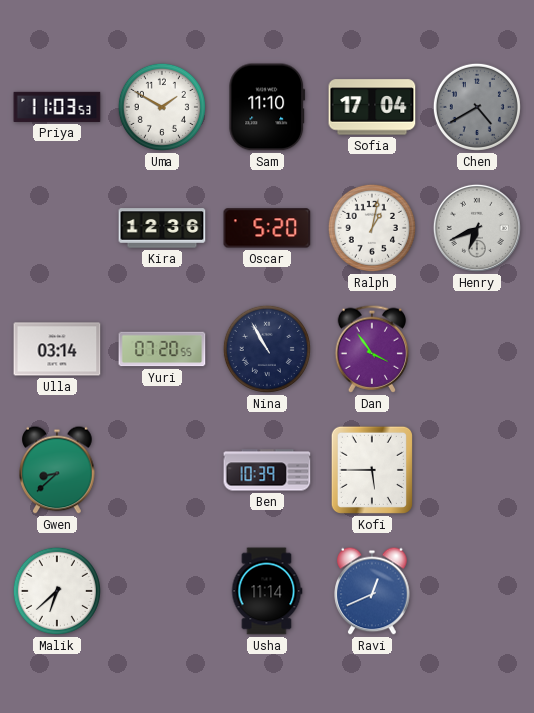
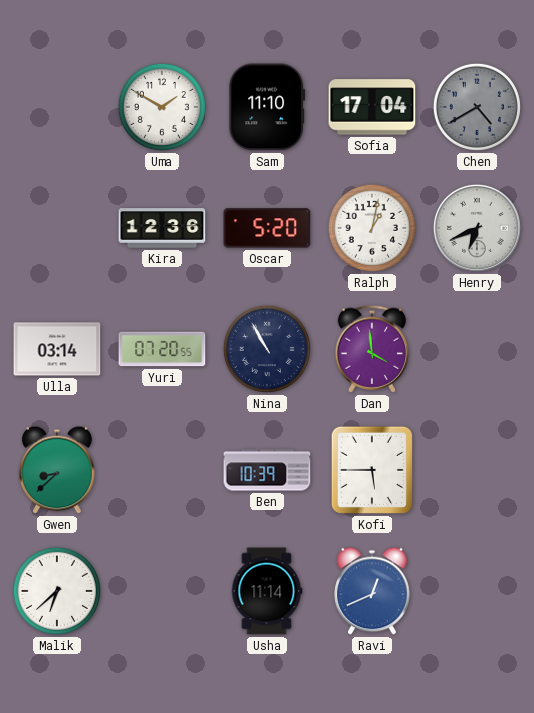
Priya: 11:03 -> none (57, 107)
Dan: 3:54 -> 3:59 (372, 349)
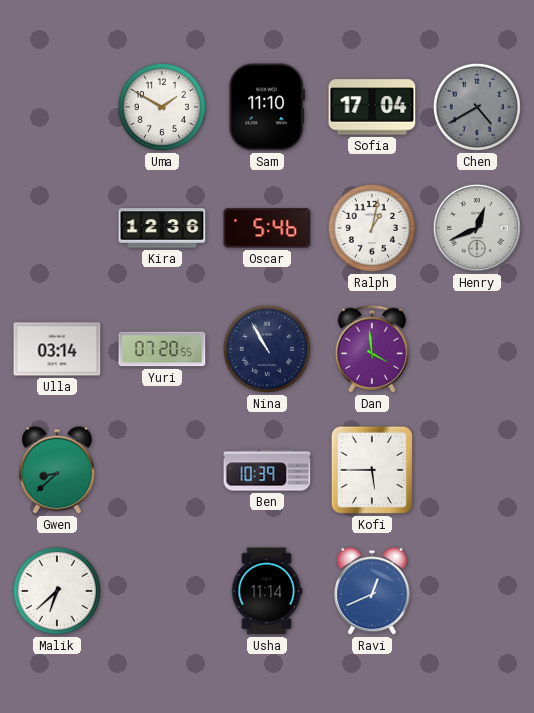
Oscar: 5:20 -> 5:46 (267, 228)
Henry: 6:41 -> 12:41 (477, 228)
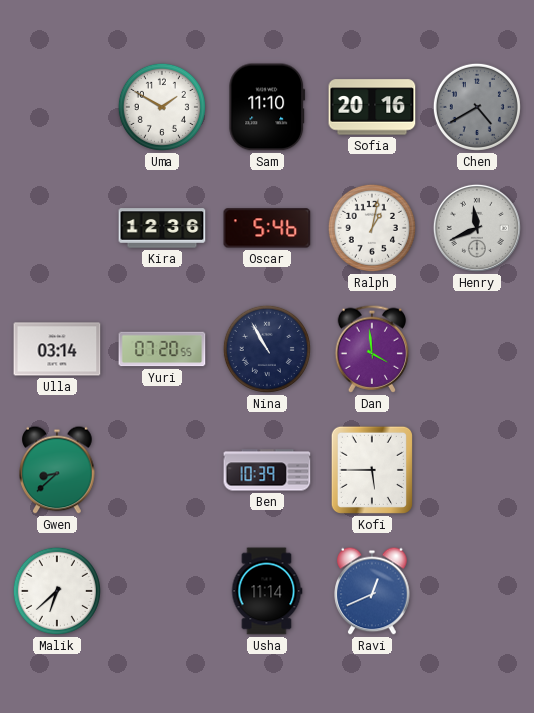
Sofia: 17:04 -> 20:16 (372, 107)
Henry: 12:41 -> 11:41 (477, 228)
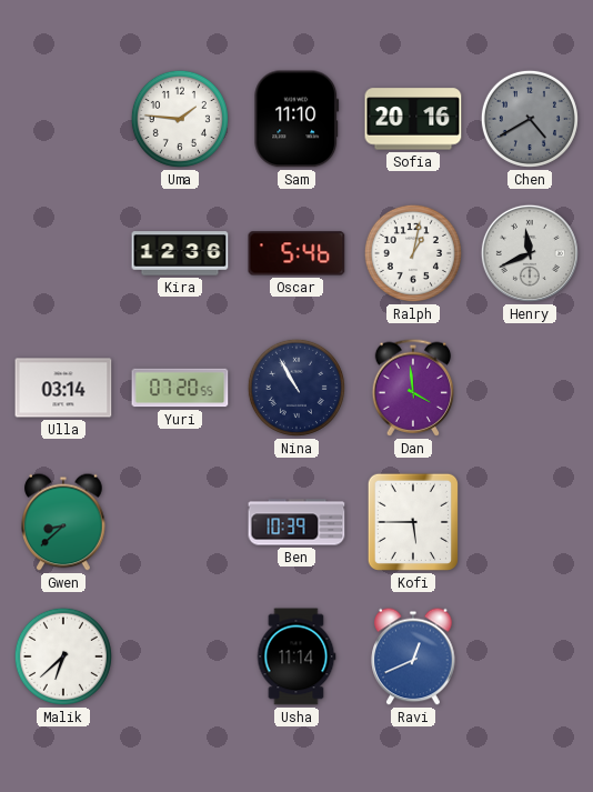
Uma: 1:50 -> 1:46 (180, 119)
